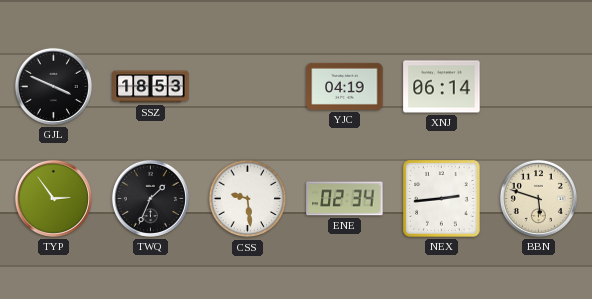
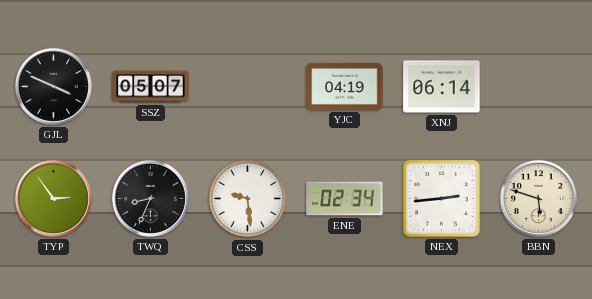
SSZ: 18:53 -> 05:07 (151, 87)
TWQ: 1:34 -> 8:34 (150, 198)
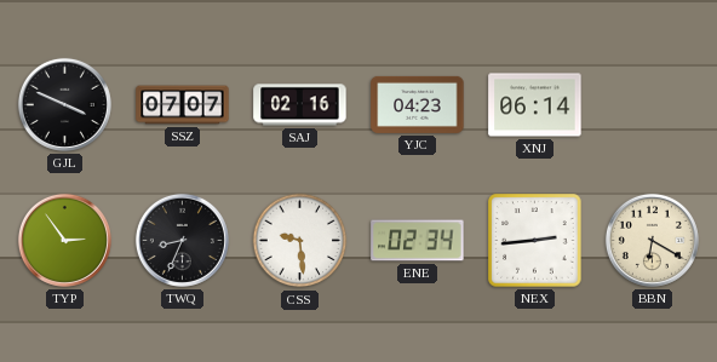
SSZ: 05:07 -> 07:07 (183, 105)
SAJ: none -> 02:16 (300, 105)
YJC: 04:19 -> 04:23 (418, 104)
BBN: 5:48 -> 6:20 (652, 240)
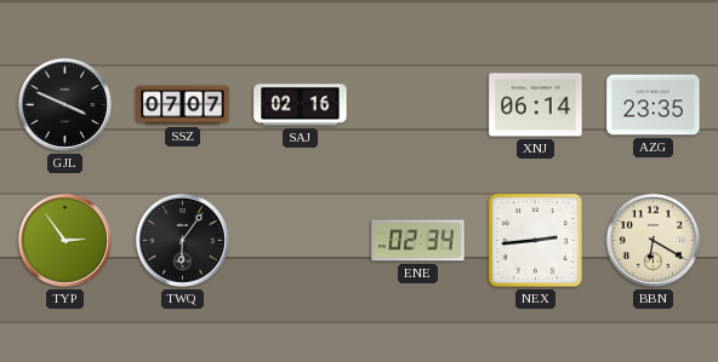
YJC: 04:23 -> none (418, 104)
AZG: none -> 23:35 (654, 105)
TWQ: 8:34 -> 6:06 (182, 240)
CSS: 9:29 -> none (300, 241)
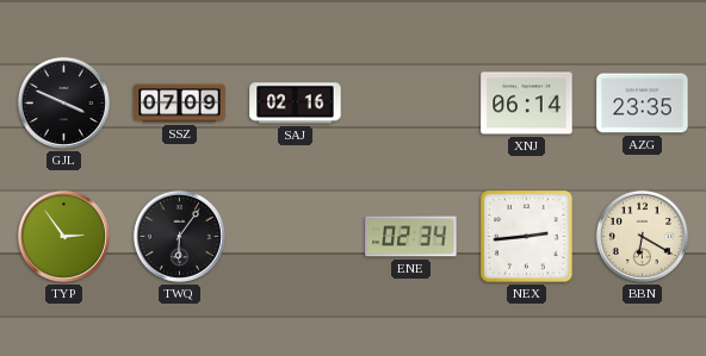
SSZ: 07:07 -> 07:09 (180, 104)
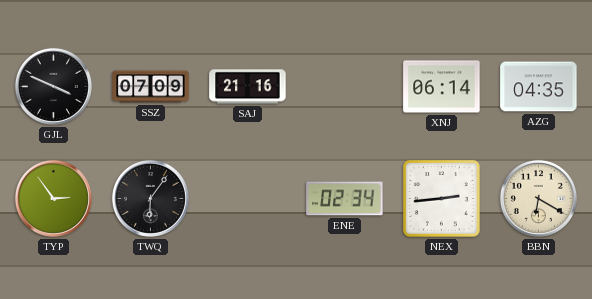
SAJ: 02:16 -> 21:16 (248, 87)
AZG: 23:35 -> 04:35 (539, 87)
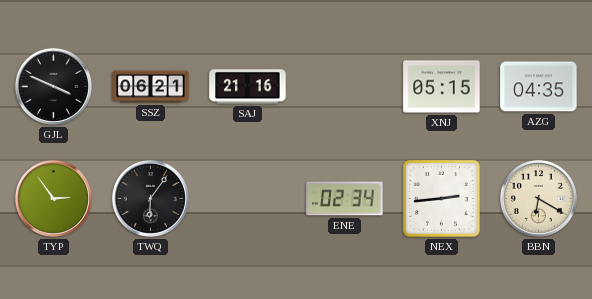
SSZ: 07:09 -> 06:21 (151, 87)
XNJ: 06:14 -> 05:15 (442, 87)
